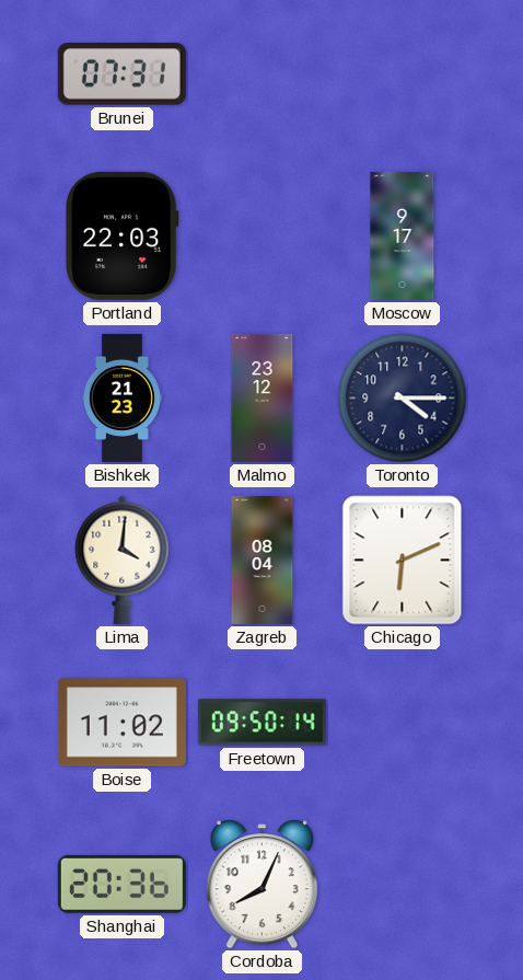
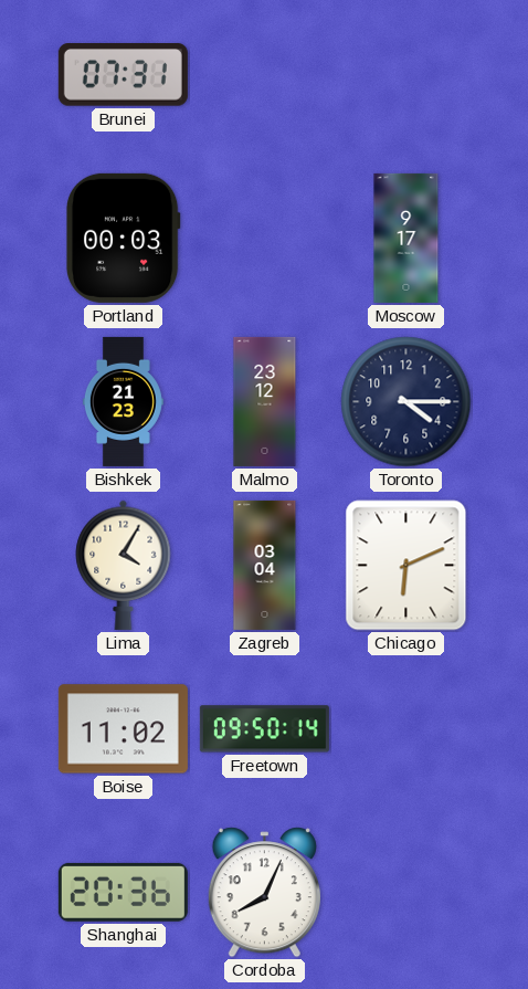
Portland: 22:03 -> 00:03 (123, 238)
Lima: 4:01 -> 4:05 (124, 565)
Zagreb: 08:04 -> 03:04 (265, 565)
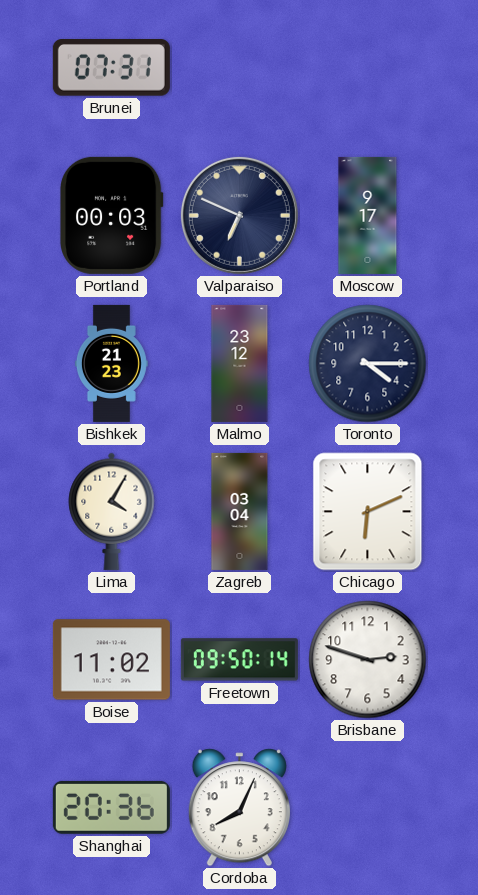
Valparaiso: none -> 6:49 (239, 215)
Brisbane: none -> 2:48 (368, 660)
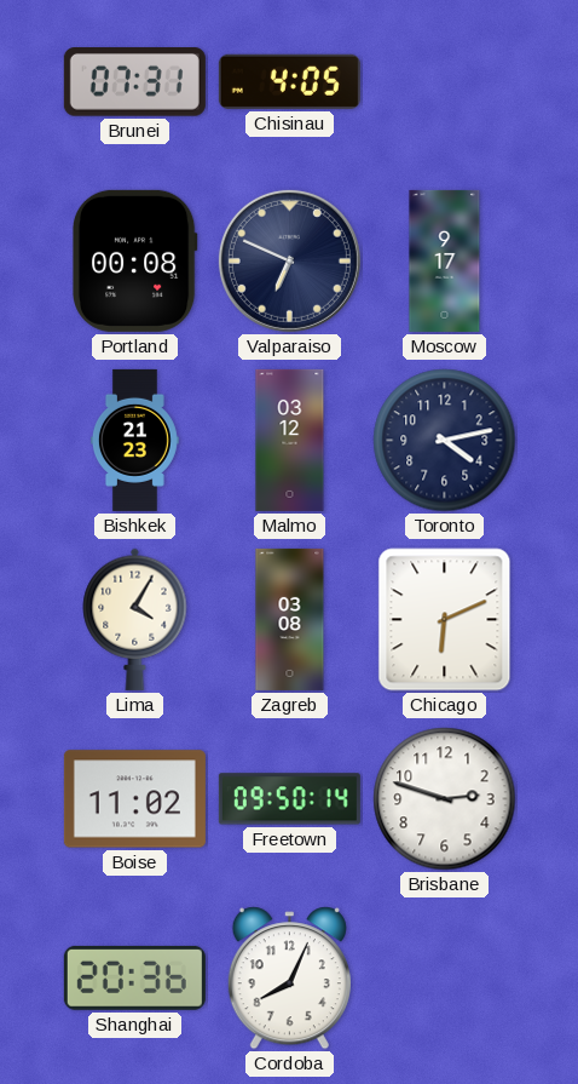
Chisinau: none -> 4:05 (289, 81)
Portland: 00:03 -> 00:08 (134, 260)
Malmo: 23:12 -> 03:12 (290, 440)
Toronto: 4:15 -> 4:13 (445, 441)
Zagreb: 03:04 -> 03:08 (290, 619)
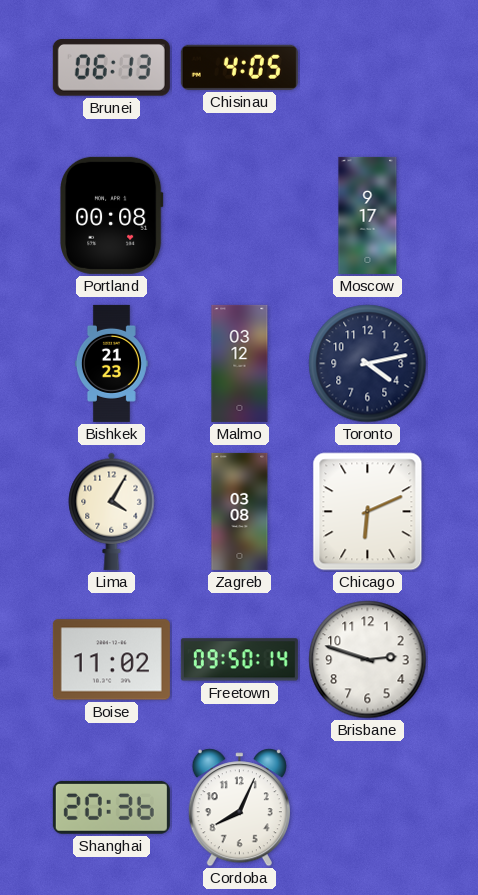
Brunei: 07:31 -> 06:13 (111, 68)
Valparaiso: 6:49 -> none (289, 260)
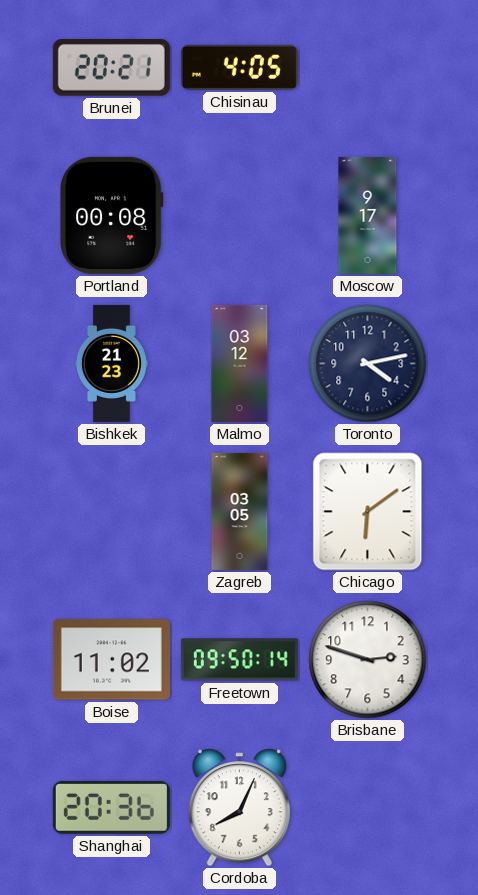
Brunei: 06:13 -> 20:21 (111, 68)
Lima: 4:05 -> none (112, 511)
Zagreb: 03:08 -> 03:05 (240, 511)
Chicago: 6:11 -> 6:09 (368, 512)
